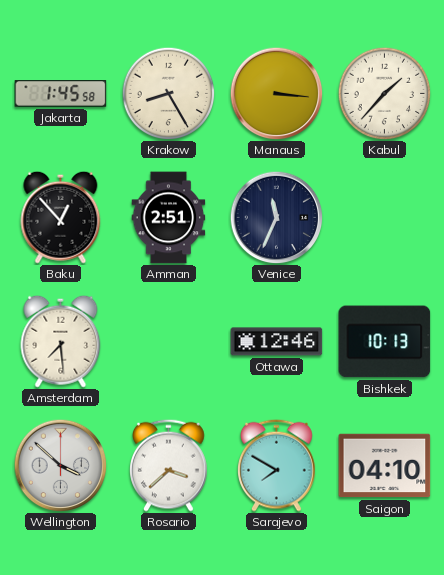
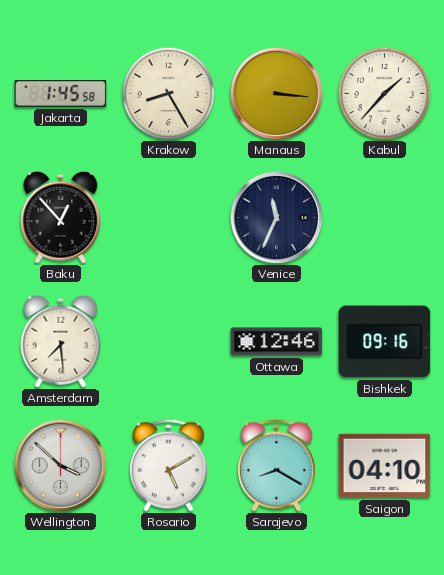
Amman: 2:51 -> none (169, 218)
Bishkek: 10:13 -> 09:16 (385, 342)
Rosario: 3:38 -> 5:10 (169, 465)
Sarajevo: 7:50 -> 8:20 (277, 465)
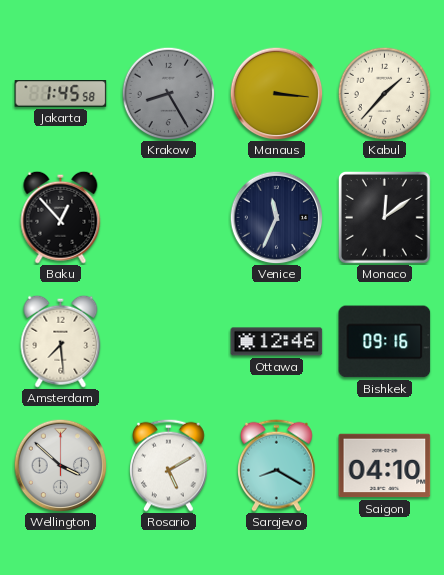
Krakow dial: cream -> grey (168, 93)
Monaco: none -> 12:09 (385, 218)
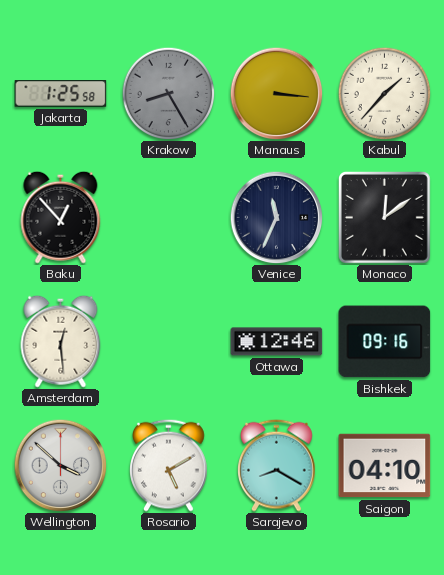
Jakarta: 1:45 -> 1:25 (61, 94)
Amsterdam: 7:29 -> 12:29 (61, 341)
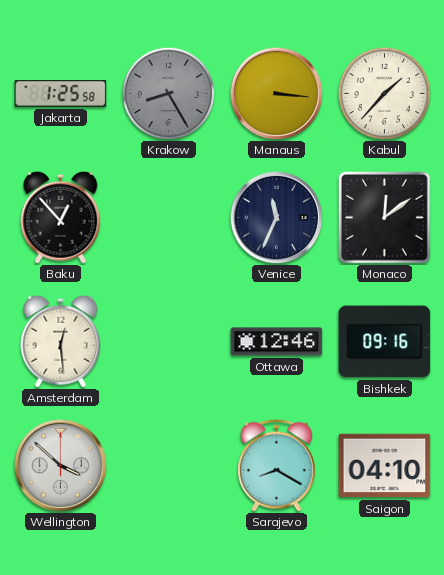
Rosario: 5:10 -> none (169, 465)
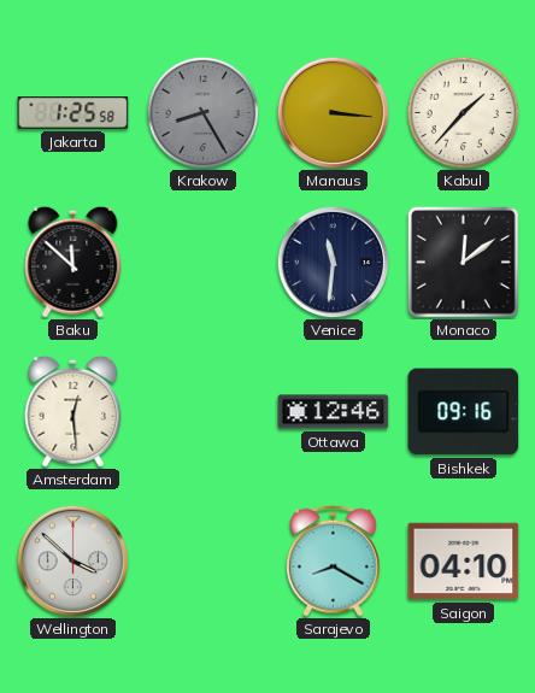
Baku: 12:53 -> 11:52 (74, 262)
Venice: 11:34 -> 11:31 (333, 262)
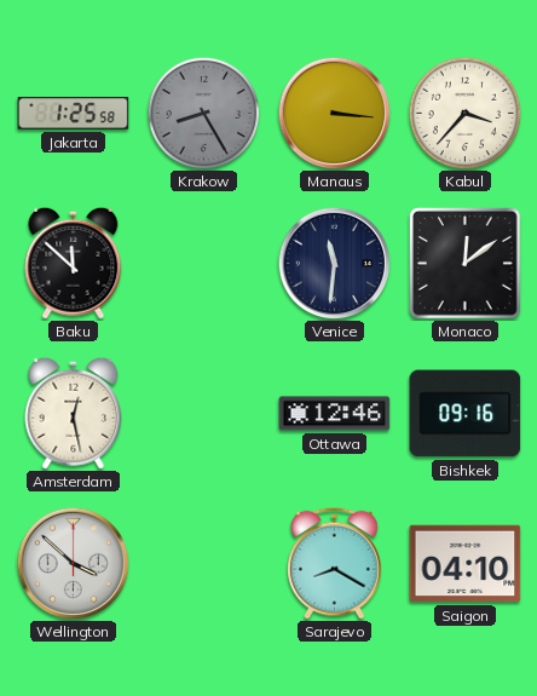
Kabul: 1:37 -> 3:37 (464, 113)
Amsterdam: 12:29 -> 12:28 (74, 413)
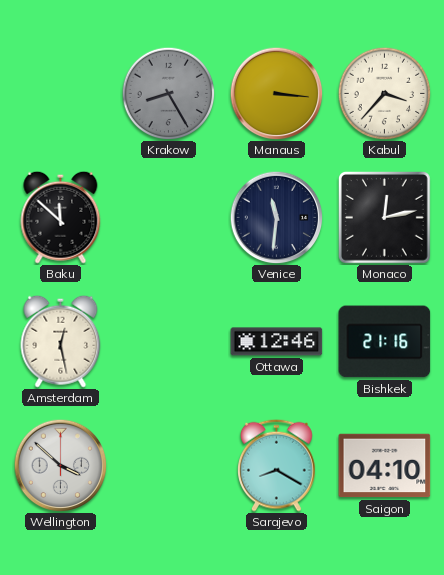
Jakarta: 1:25 -> none (74, 114)
Monaco: 12:09 -> 12:13 (385, 218)
Bishkek: 09:16 -> 21:16 (385, 342)
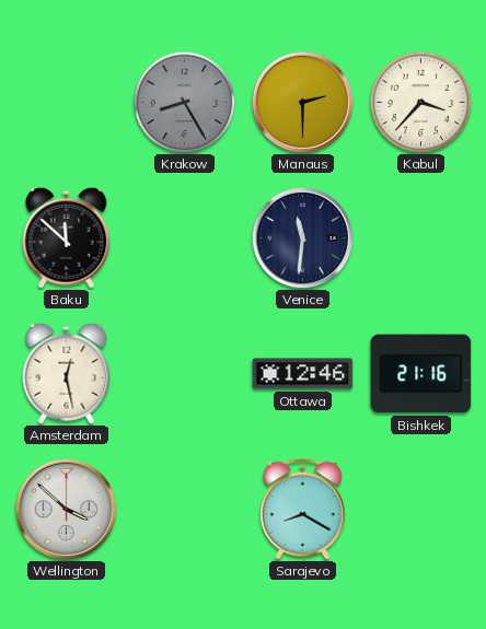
Manaus: 3:16 -> 2:30 (302, 102)
Monaco: 12:13 -> none (385, 218)
Saigon: 04:10 -> none (385, 466)
